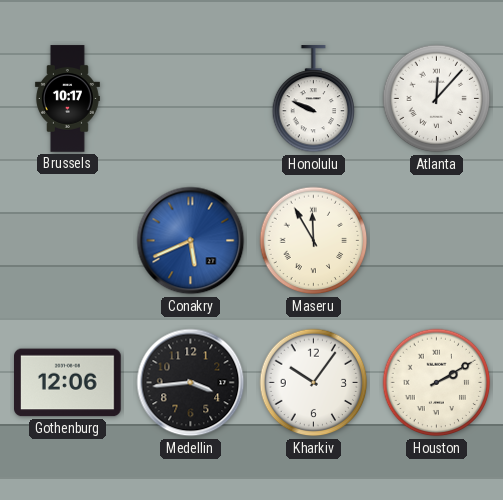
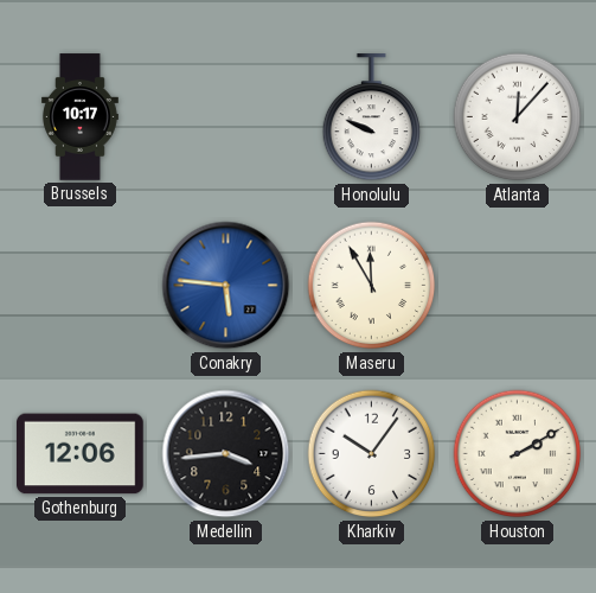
Conakry: 5:41 -> 5:46 (226, 286)
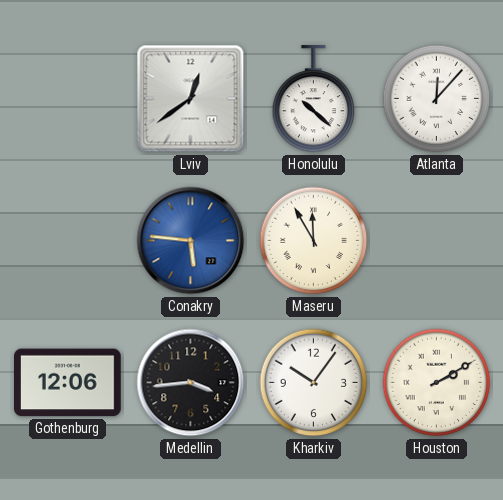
Brussels: 10:17 -> none (79, 117)
Lviv: none -> 12:39 (191, 99)
Honolulu: 9:49 -> 10:22 (314, 99)
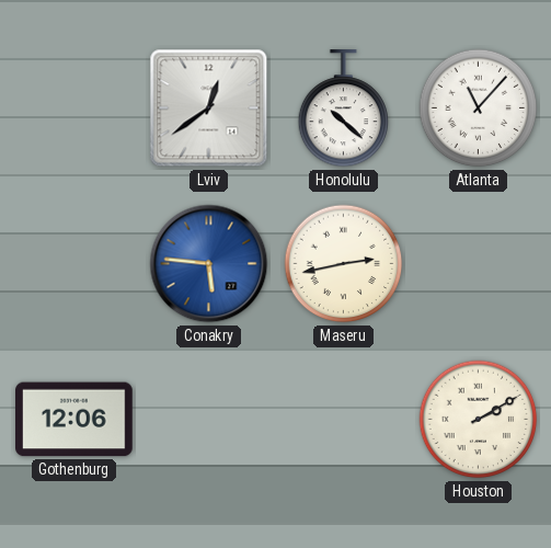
Atlanta: 12:07 -> 11:07 (479, 109)
Maseru: 11:55 -> 2:43 (344, 264)
Medellin: 3:44 -> none (191, 383)
Kharkiv: 10:06 -> none (314, 383)
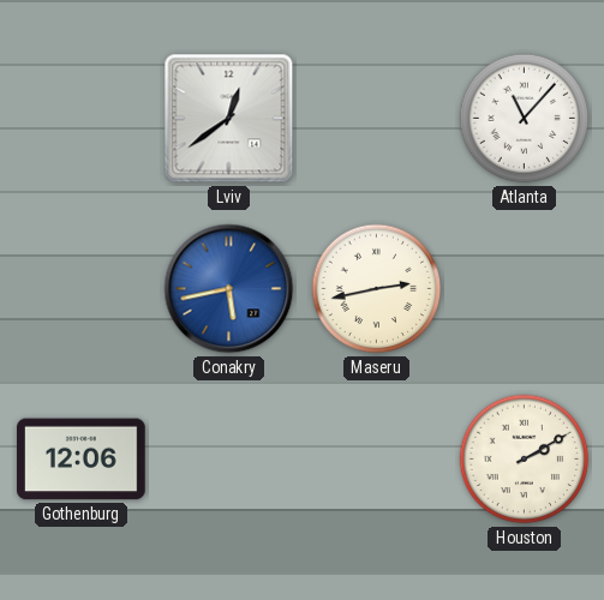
Honolulu: 10:22 -> none (344, 109)
Conakry: 5:46 -> 5:43 (229, 289)
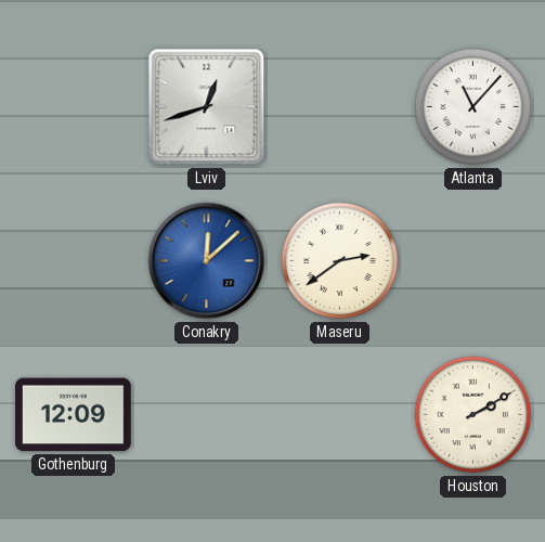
Lviv: 12:39 -> 12:42 (207, 107)
Conakry: 5:43 -> 12:08 (207, 261)
Maseru: 2:43 -> 2:39 (340, 261)
Gothenburg: 12:06 -> 12:09 (74, 415)
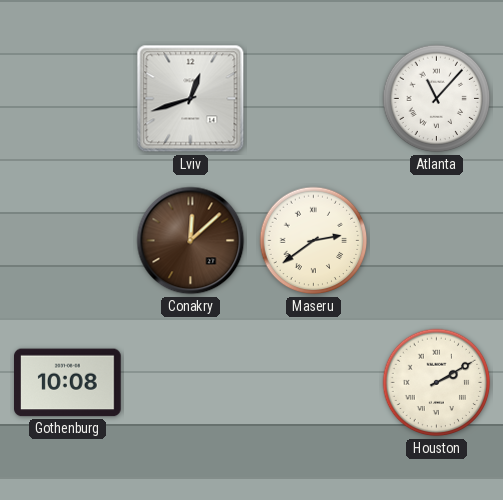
Conakry dial: blue -> brown (191, 241)
Gothenburg: 12:09 -> 10:08 (68, 383)
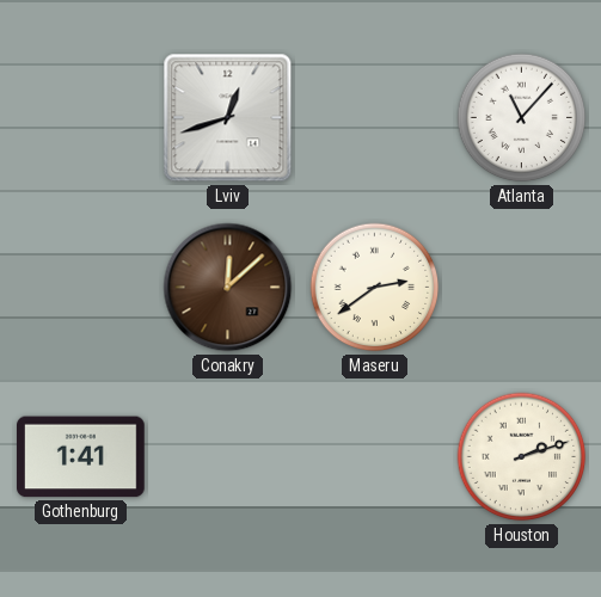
Gothenburg: 10:08 -> 1:41 (81, 457)
Houston: 2:10 -> 2:12 (522, 457)
